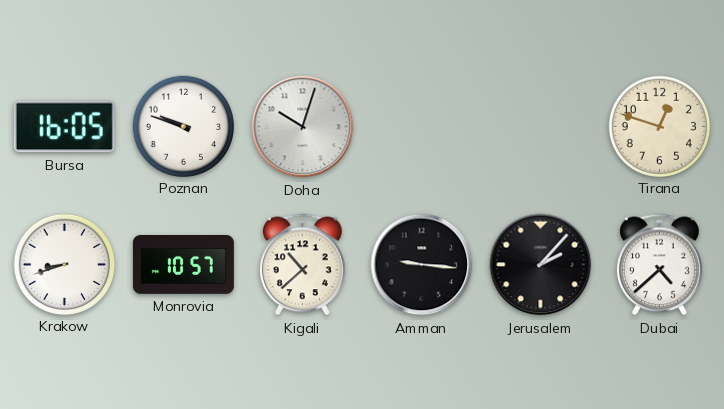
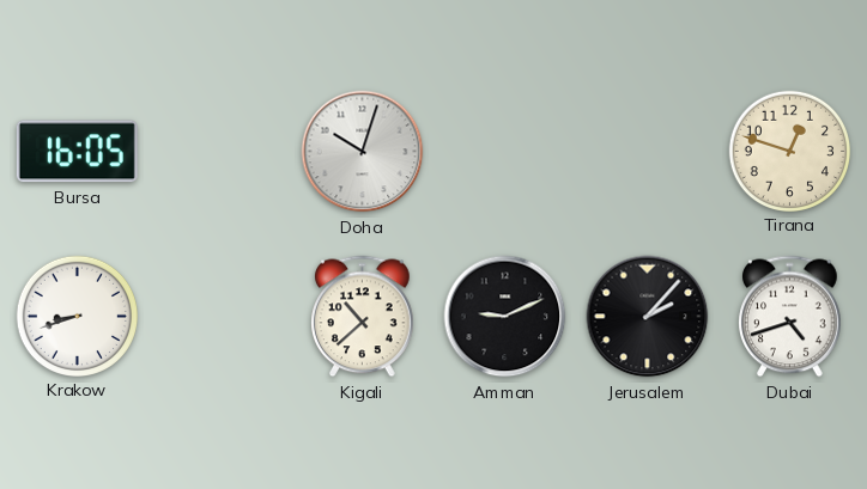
Poznan: 9:48 -> none (183, 126)
Monrovia: 10:57 -> none (183, 265)
Amman: 9:16 -> 9:11 (505, 317)
Dubai: 4:38 -> 4:42 (790, 317)
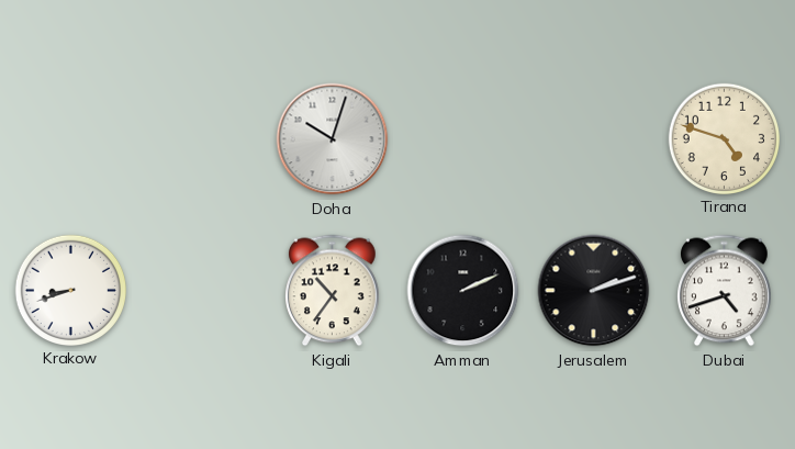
Bursa: 16:05 -> none (77, 152)
Tirana: 12:48 -> 4:48 (724, 138)
Kigali: 10:38 -> 10:36 (333, 291)
Amman: 9:11 -> 2:11 (463, 291)
Jerusalem: 2:07 -> 2:12 (594, 291)
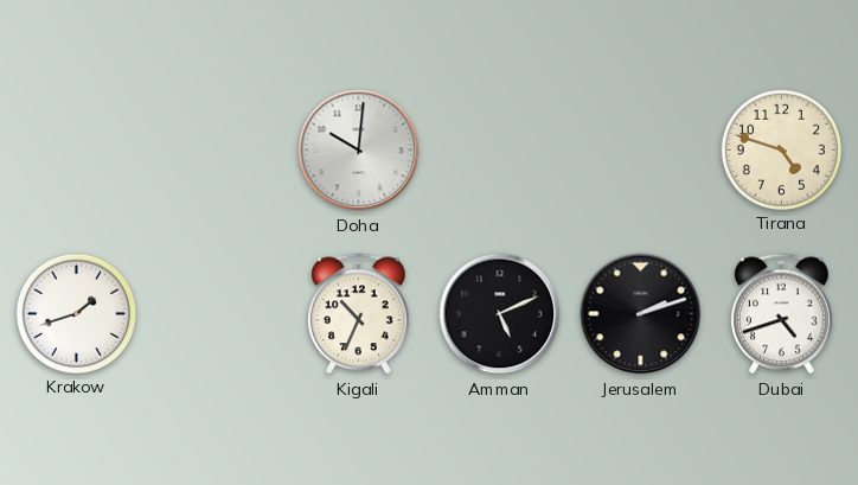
Doha: 10:03 -> 10:01 (359, 151)
Krakow: 8:42 -> 1:42 (76, 313)
Kigali: 10:36 -> 10:34 (359, 314)
Amman: 2:11 -> 5:11 (500, 314)
